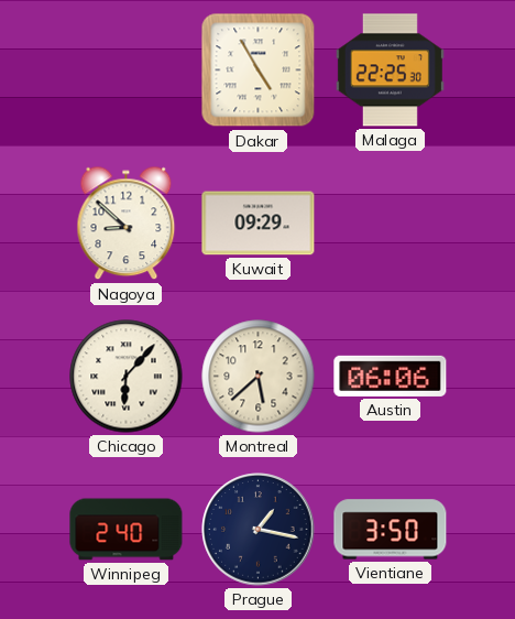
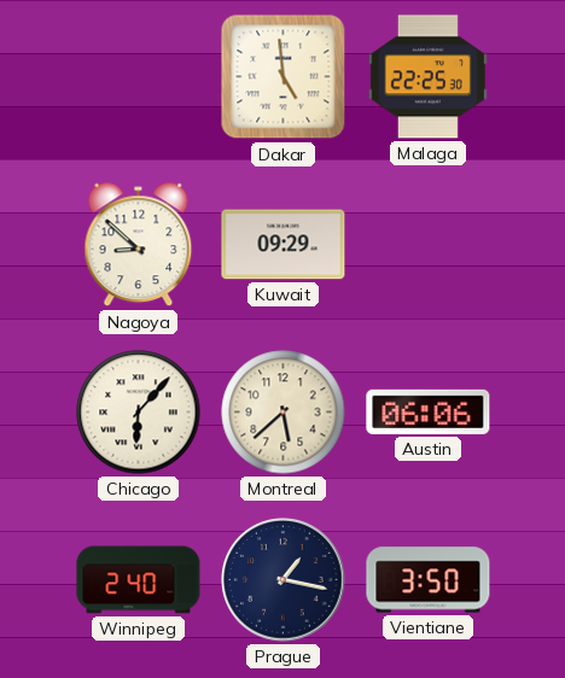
Dakar: 4:55 -> 4:59 (284, 77)
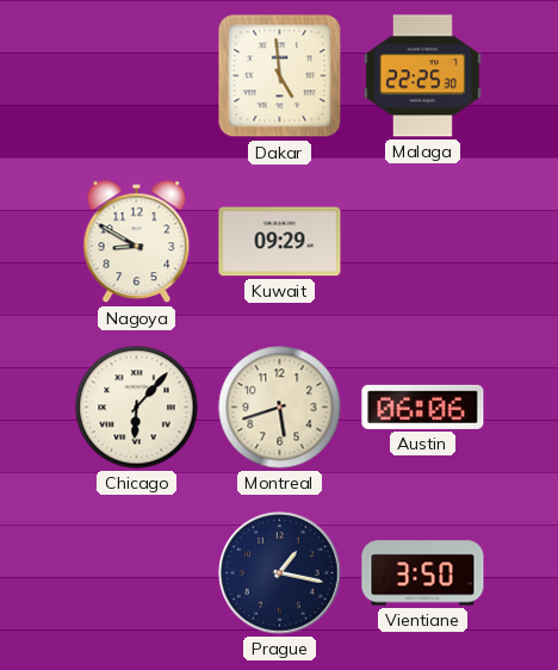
Nagoya: 8:52 -> 8:50 (137, 242)
Montreal: 5:38 -> 5:42 (280, 408)
Winnipeg: 2:40 -> none (139, 580)
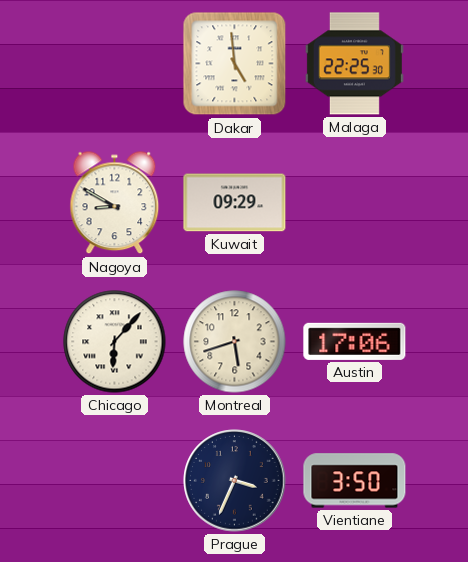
Austin: 06:06 -> 17:06 (355, 341)
Prague: 1:17 -> 3:34 (235, 481)
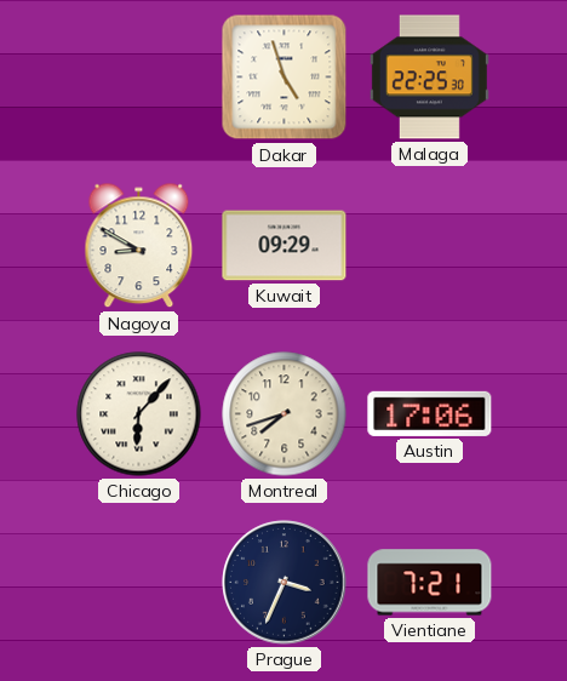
Dakar: 4:59 -> 4:57 (285, 78)
Montreal: 5:42 -> 7:42 (285, 414)
Vientiane: 3:50 -> 7:21 (430, 583)
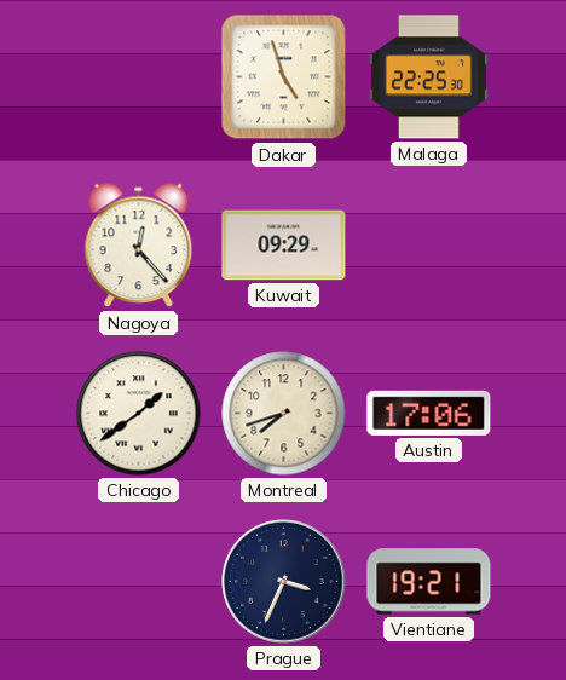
Nagoya: 8:50 -> 12:23 (139, 246)
Chicago: 6:07 -> 1:39 (139, 414)
Vientiane: 7:21 -> 19:21 (429, 582)
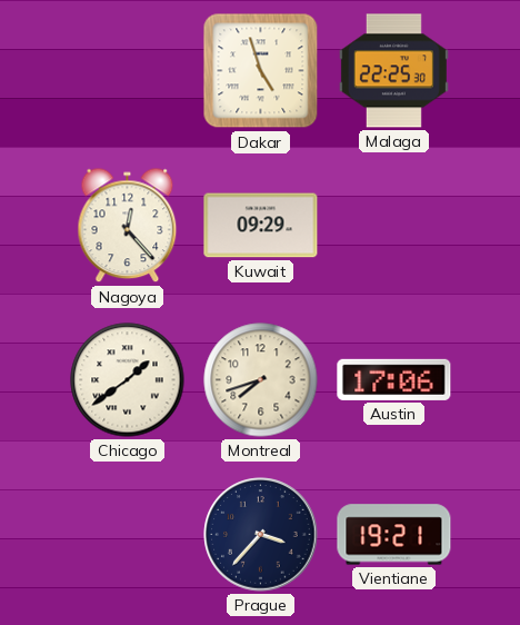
Prague: 3:34 -> 3:37 (261, 535)
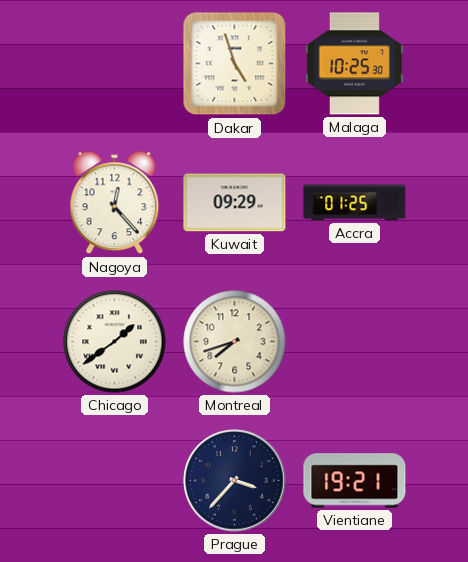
Malaga: 22:25 -> 10:25 (354, 64)
Accra: none -> 01:25 (355, 203)
Austin: 17:06 -> none (394, 379)
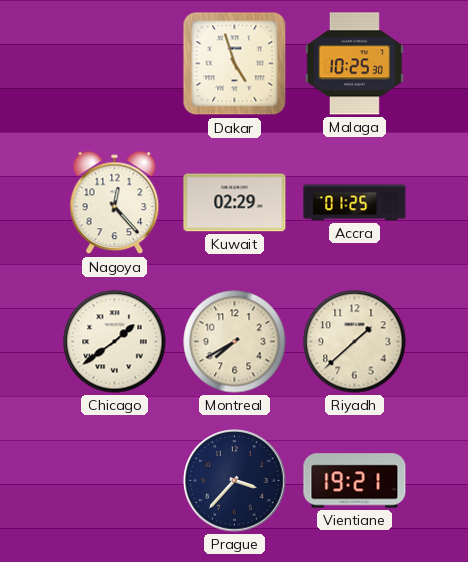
Kuwait: 09:29 -> 02:29 (235, 203)
Montreal: 7:42 -> 7:40 (235, 342)
Riyadh: none -> 1:38 (355, 342)
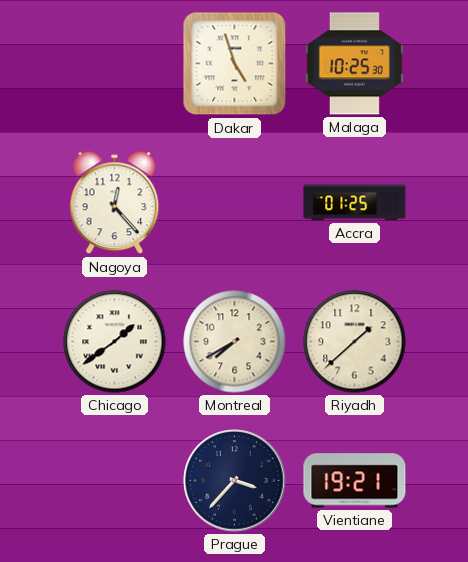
Kuwait: 02:29 -> none (235, 203)
